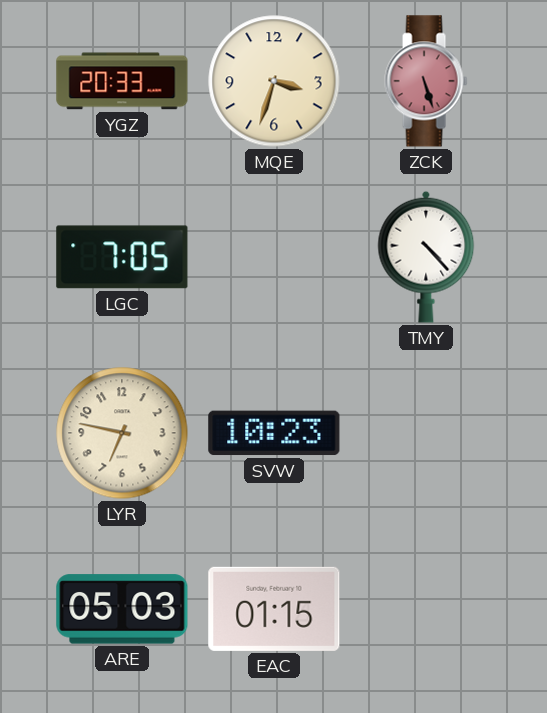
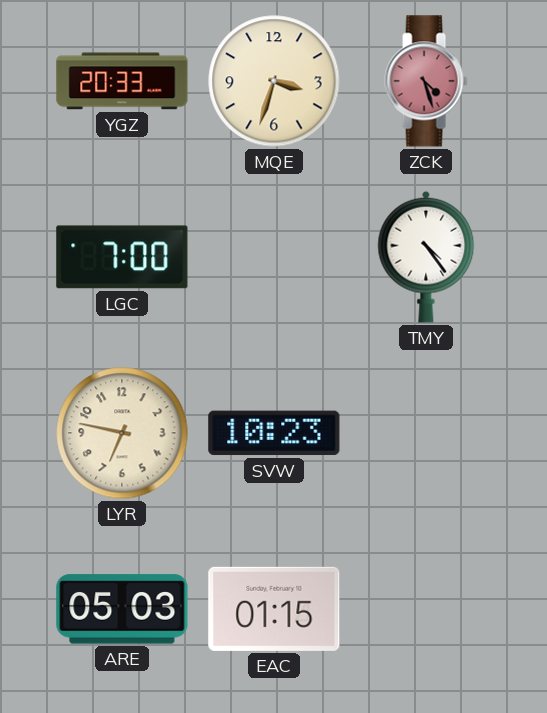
ZCK: 5:27 -> 4:27 (426, 81)
LGC: 7:05 -> 7:00 (122, 257)
TMY: 4:23 -> 4:24 (426, 257)
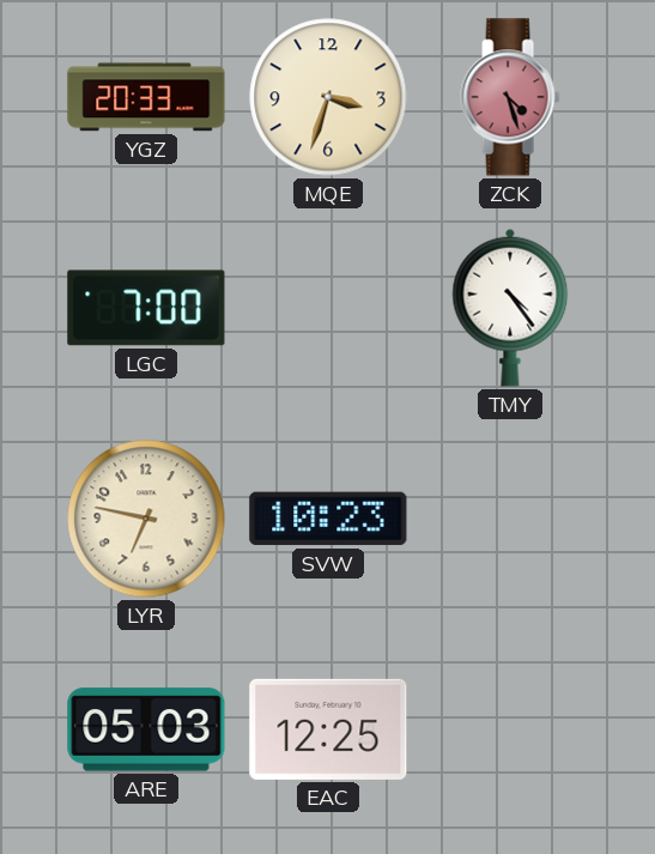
EAC: 01:15 -> 12:25 (328, 729)
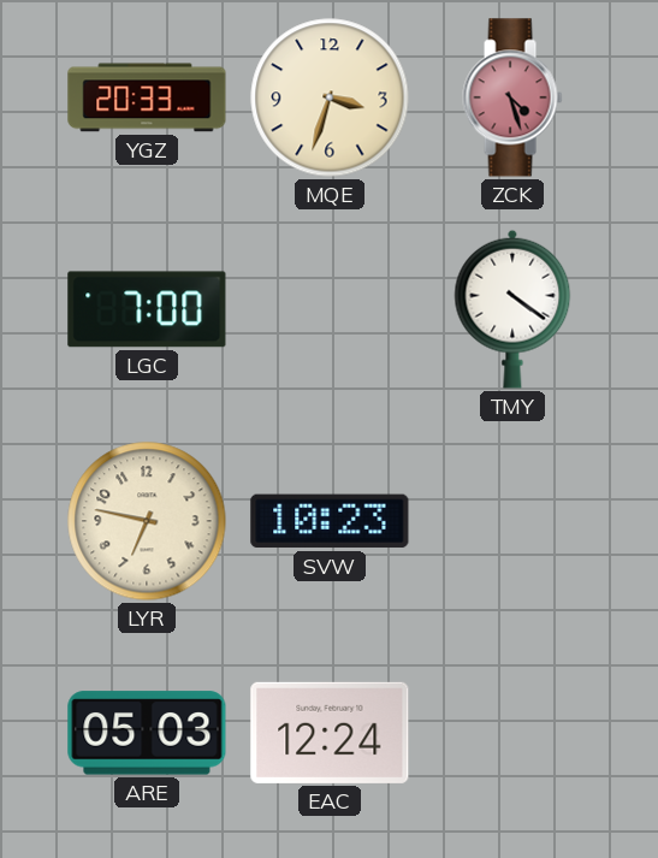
TMY: 4:24 -> 4:21 (512, 309)
EAC: 12:25 -> 12:24 (330, 733)
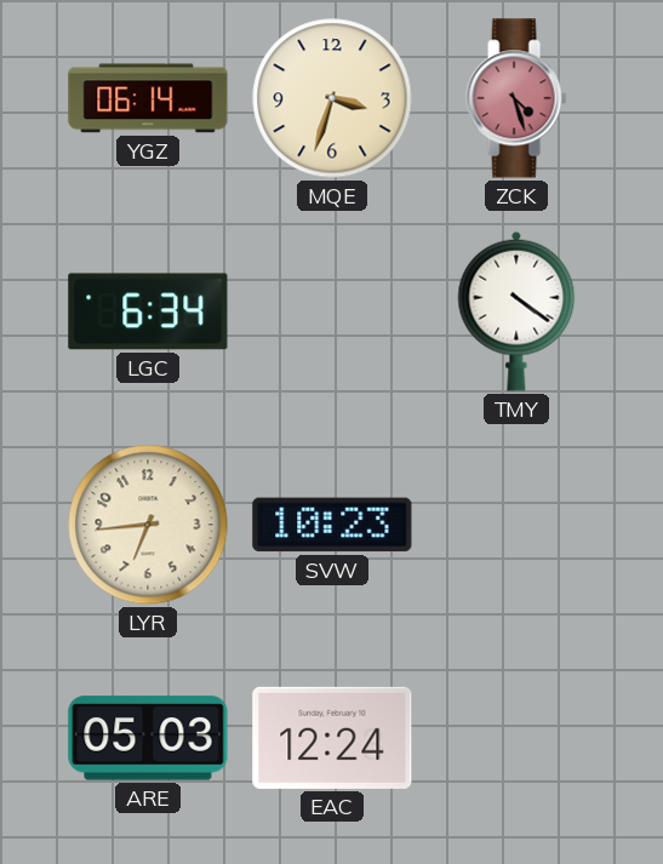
YGZ: 20:33 -> 06:14 (148, 98)
LGC: 7:00 -> 6:34 (148, 311)
LYR: 6:47 -> 6:44 (148, 525)
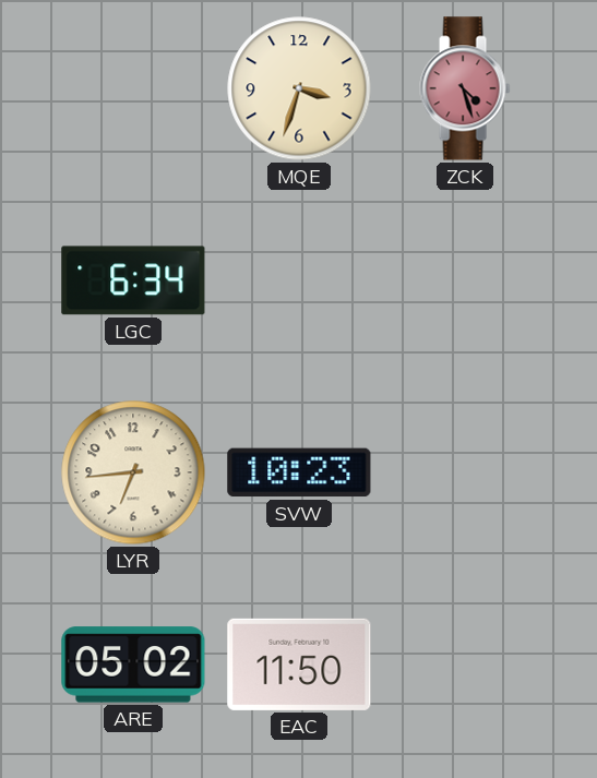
YGZ: 06:14 -> none (148, 98)
TMY: 4:21 -> none (516, 311)
ARE: 05:03 -> 05:02 (133, 665)
EAC: 12:24 -> 11:50 (299, 665)
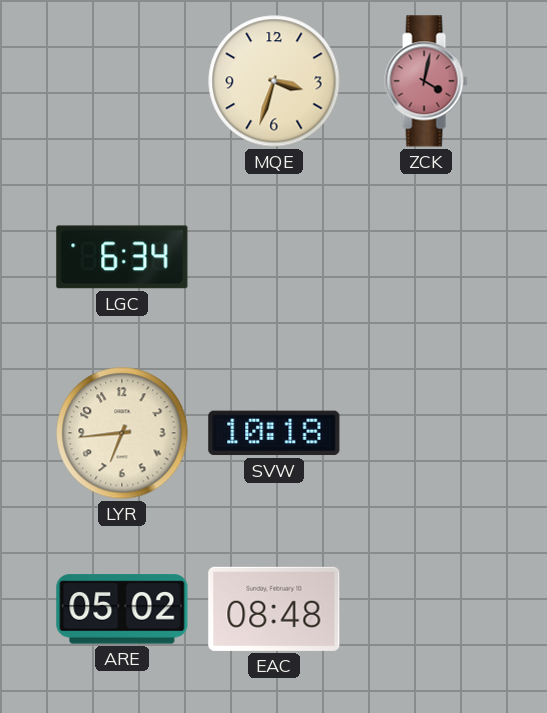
ZCK: 4:27 -> 4:02 (426, 81)
SVW: 10:23 -> 10:18 (274, 433)
EAC: 11:50 -> 08:48 (274, 609)
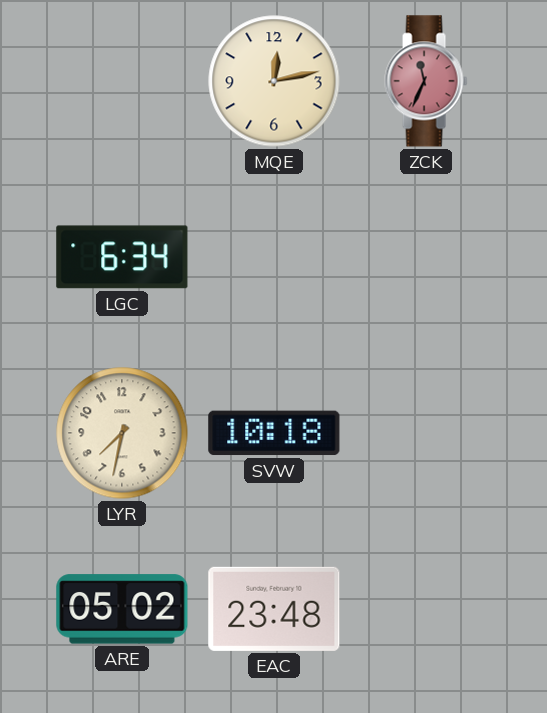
MQE: 3:33 -> 12:13 (274, 81)
ZCK: 4:02 -> 11:34 (426, 81)
LYR: 6:44 -> 7:32 (122, 433)
EAC: 08:48 -> 23:48 (274, 609)
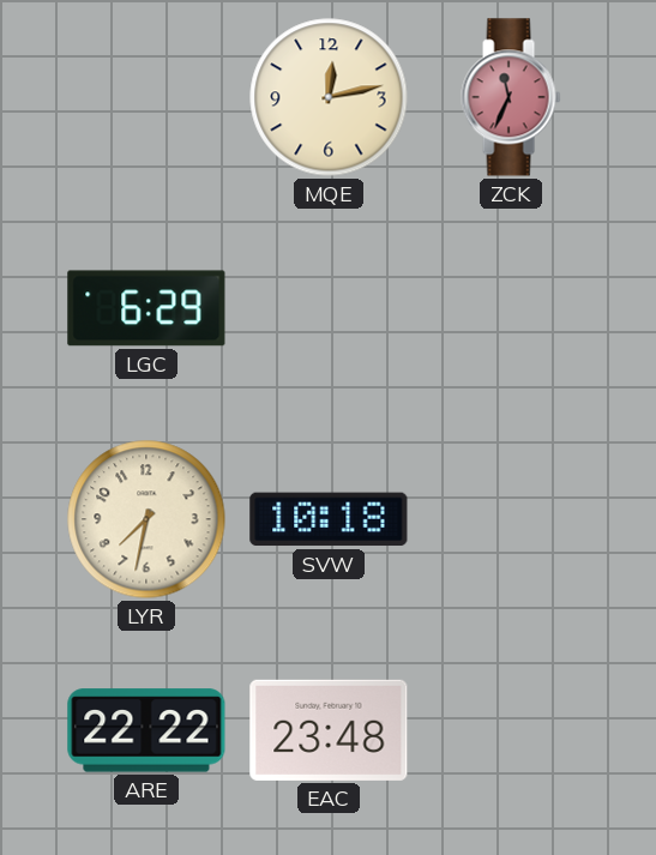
LGC: 6:34 -> 6:29 (146, 308)
ARE: 05:02 -> 22:22 (146, 730)
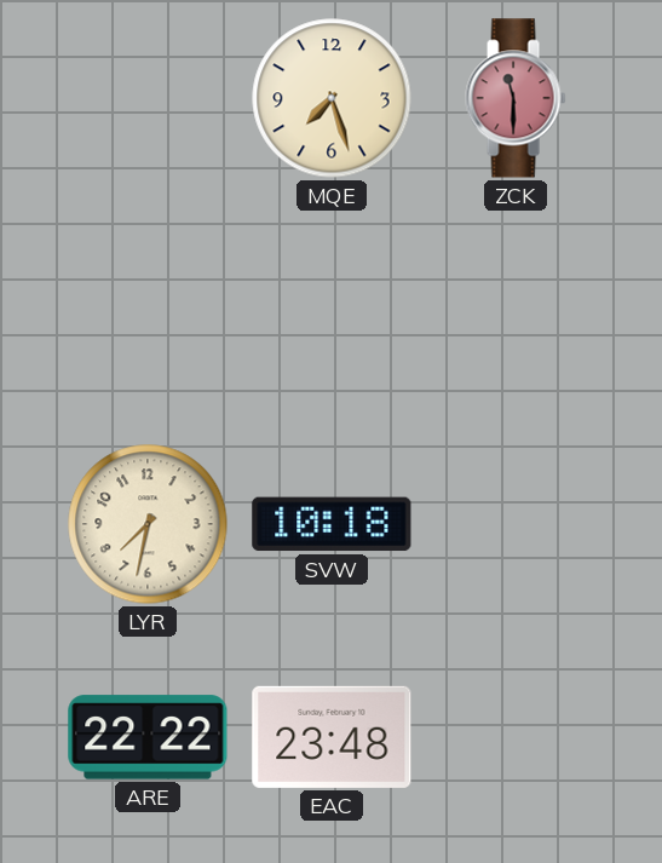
MQE: 12:13 -> 7:27 (332, 98)
ZCK: 11:34 -> 11:30 (516, 98)
LGC: 6:29 -> none (146, 308)
